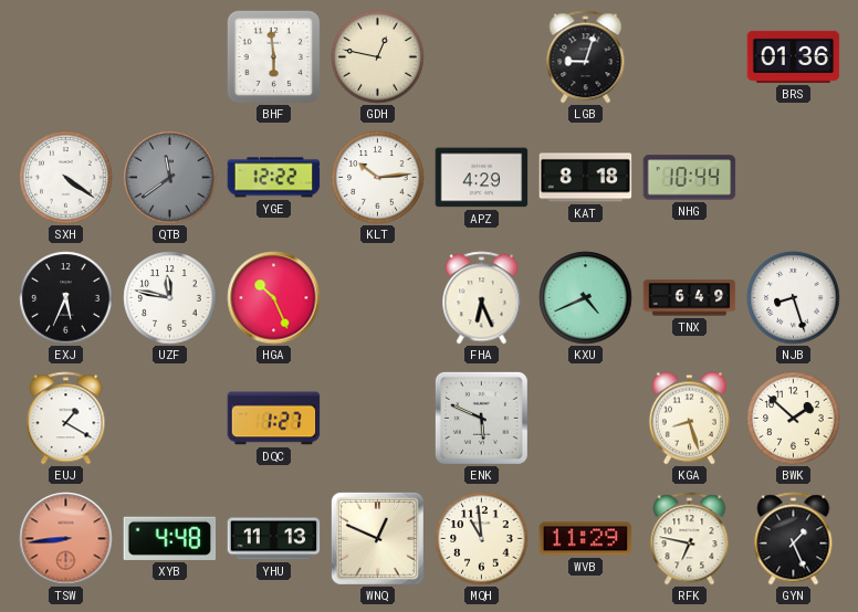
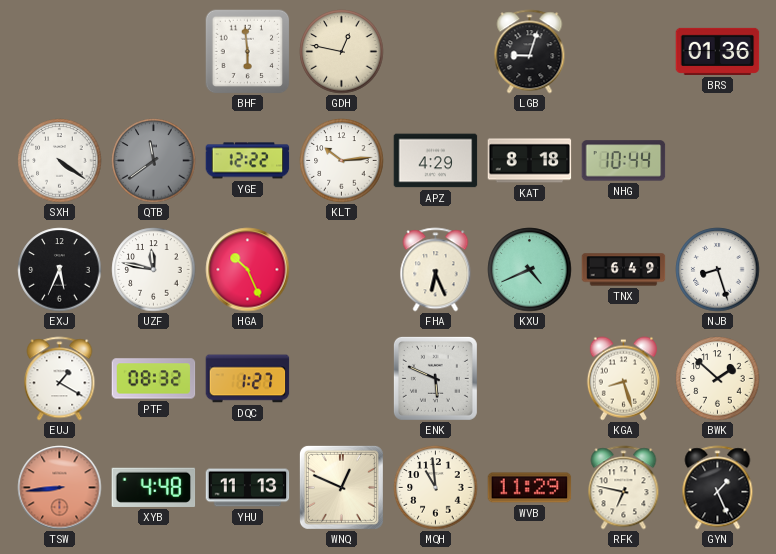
PTF: none -> 08:32 (154, 379)
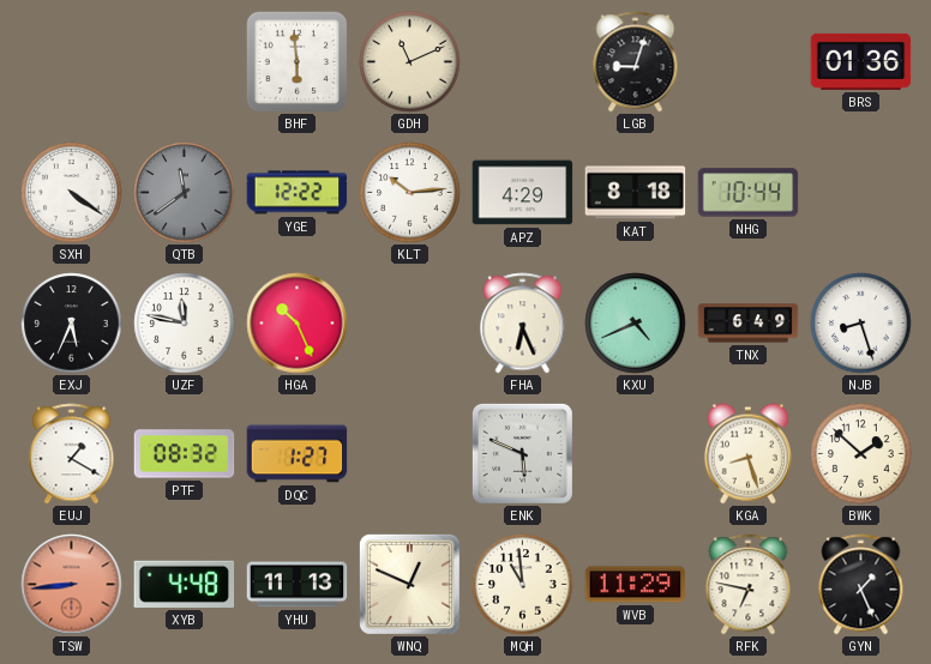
GDH: 12:47 -> 11:11 (410, 62)
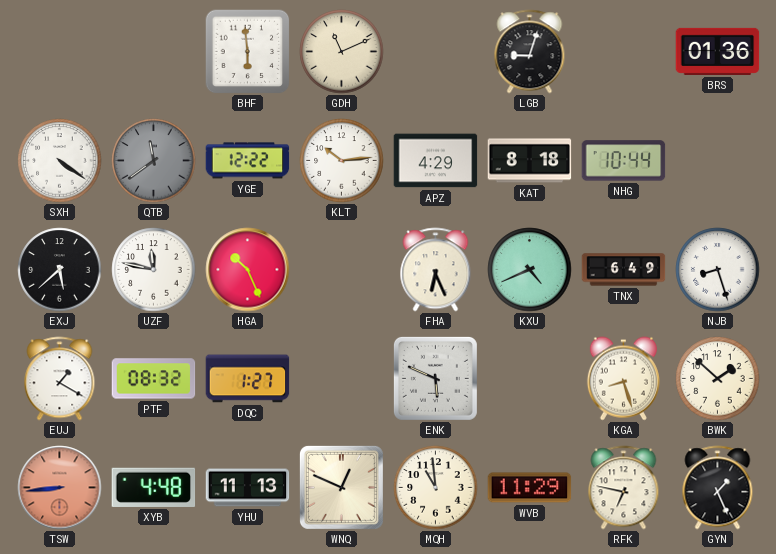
EXJ: 5:34 -> 5:38 (60, 270)
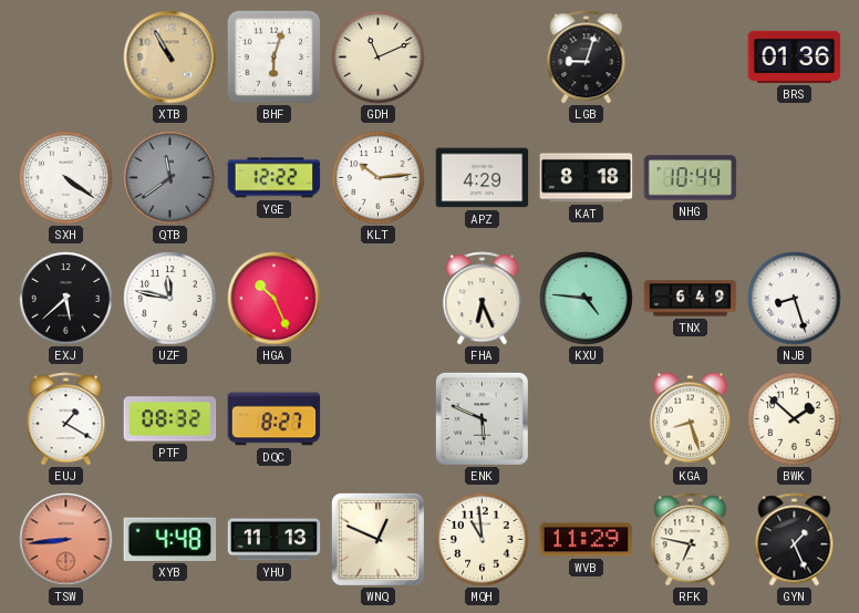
XTB: none -> 10:55 (170, 58)
BHF: 5:59 -> 6:03 (273, 56)
KXU: 4:41 -> 4:46 (587, 299)
DQC: 1:27 -> 8:27 (275, 419)
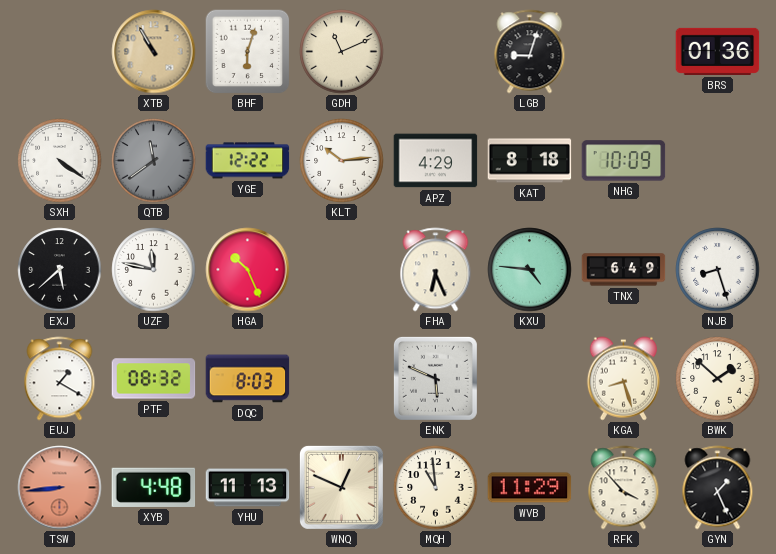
NHG: 10:44 -> 10:09 (624, 161)
DQC: 8:27 -> 8:03 (248, 379)
RFK: 6:47 -> 3:53 (624, 488)
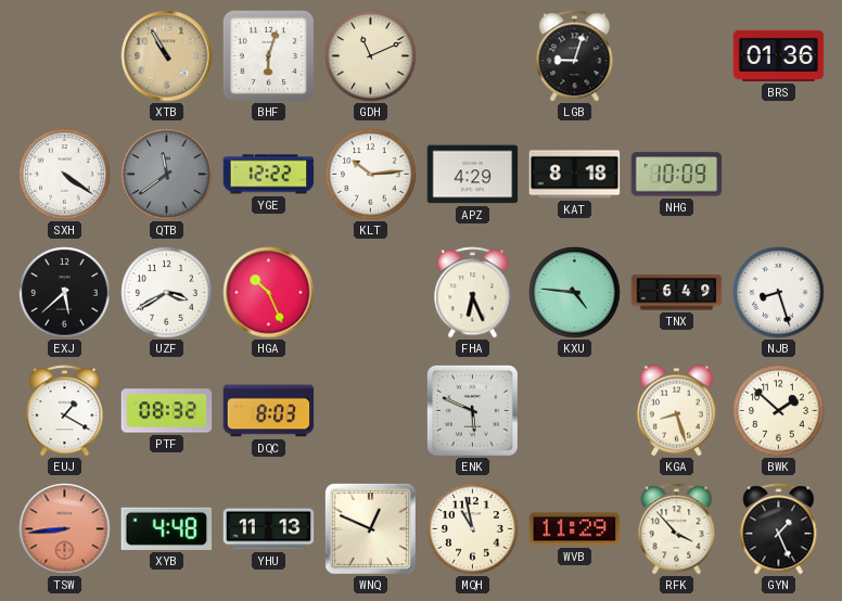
UZF: 11:47 -> 3:40 (167, 293)
MQH: 10:59 -> 10:58 (473, 529)
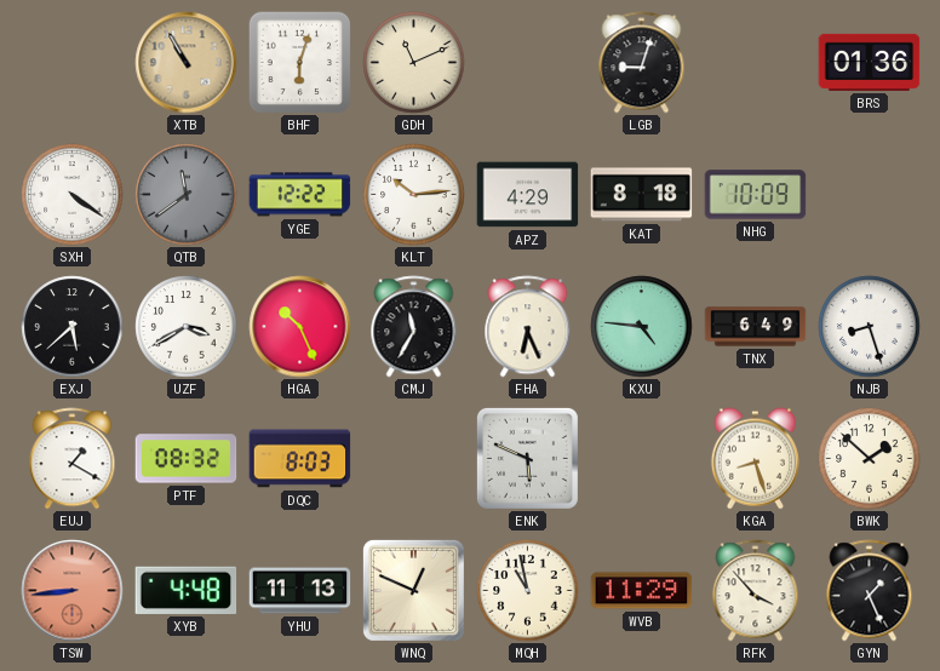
CMJ: none -> 11:35 (414, 327)
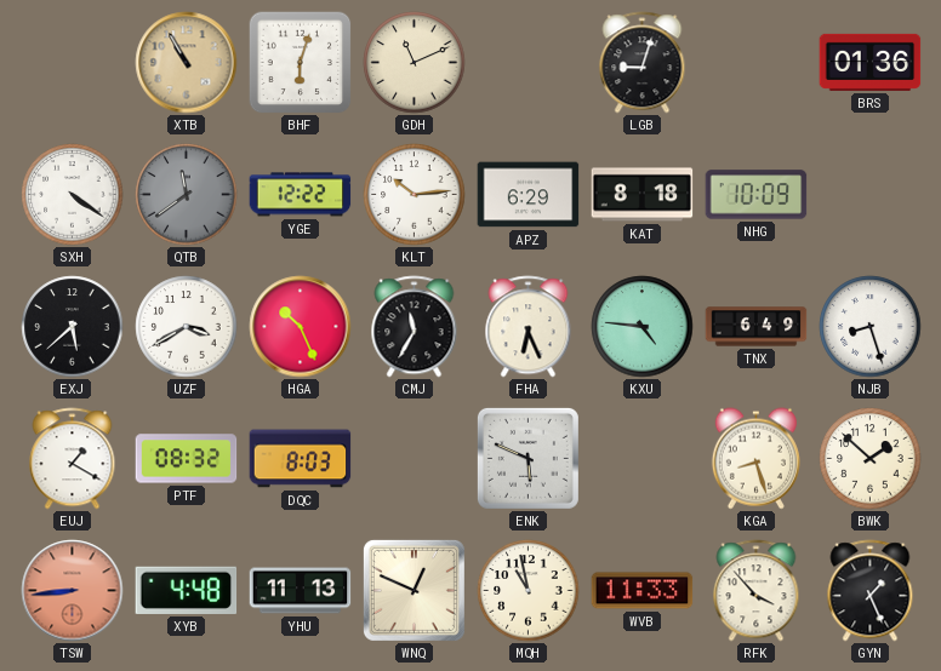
APZ: 4:29 -> 6:29 (529, 195)
WVB: 11:29 -> 11:33 (643, 591)
